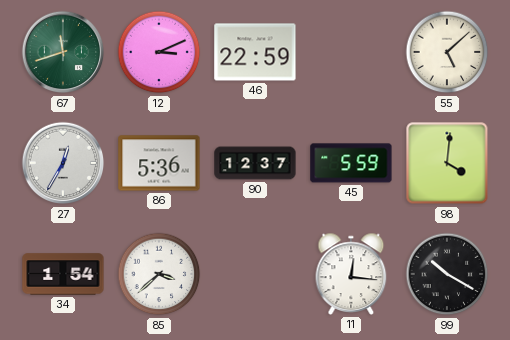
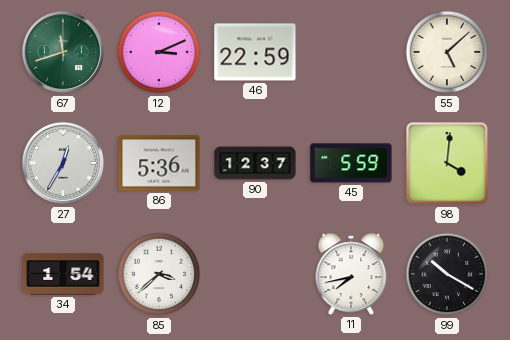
11: 12:16 -> 7:43 (351, 274)
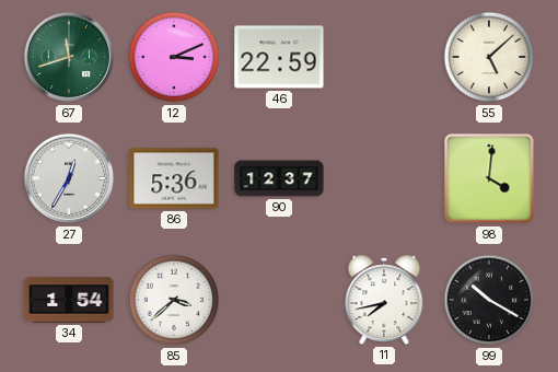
45: 5:59 -> none (351, 163)
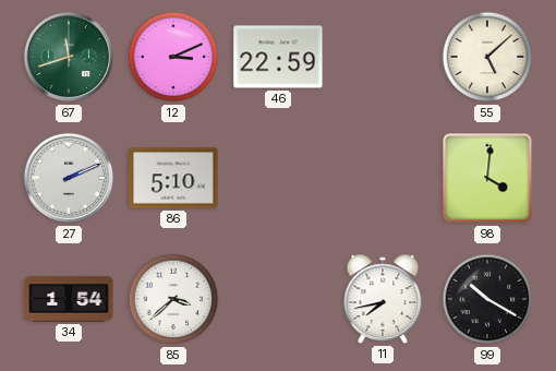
27: 12:35 -> 2:11 (69, 178)
86: 5:36 -> 5:10 (173, 178)
90: 12:37 -> none (279, 178)
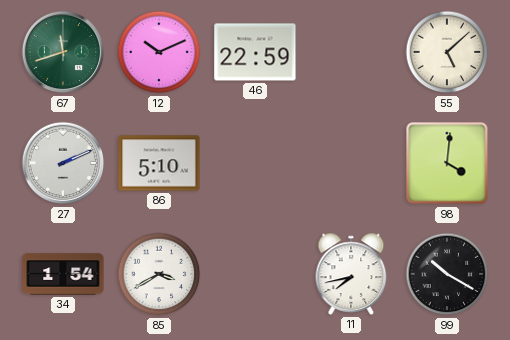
12: 3:11 -> 10:11 (159, 52)
85: 3:38 -> 3:40 (159, 274)
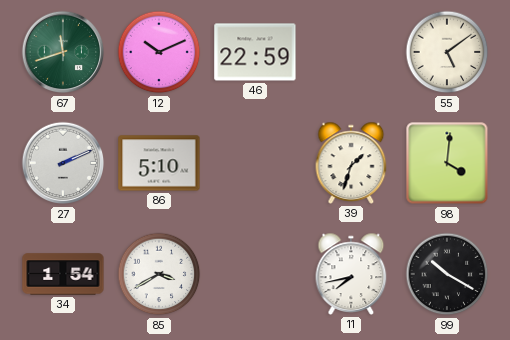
55: 5:08 -> 5:09 (447, 52)
39: none -> 1:33 (351, 163)
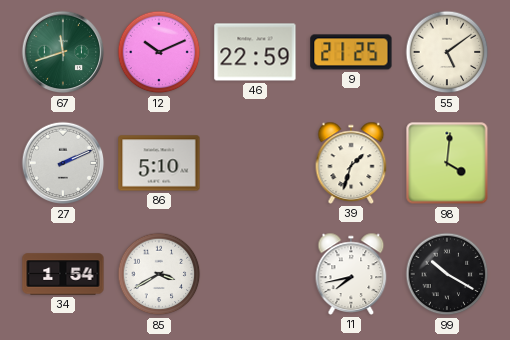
9: none -> 21:25 (351, 52)
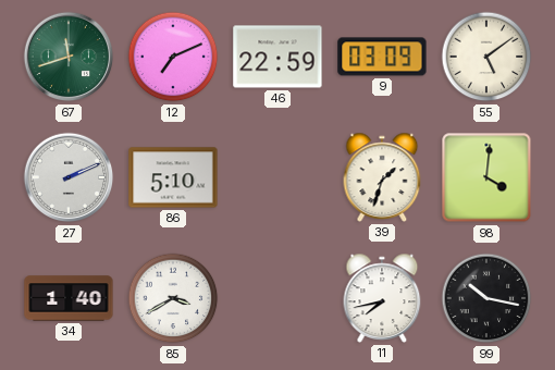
12: 10:11 -> 7:11 (173, 57)
9: 21:25 -> 03:09 (382, 57)
34: 1:54 -> 1:40 (69, 298)
99: 10:20 -> 10:17 (486, 298)
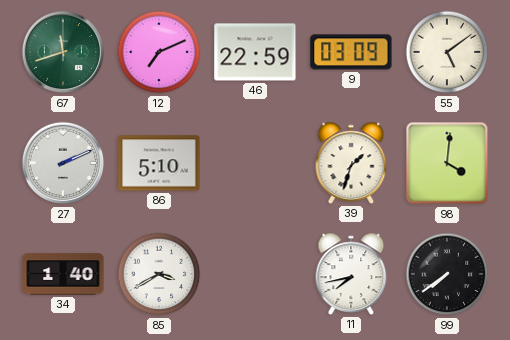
99: 10:17 -> 7:39 (447, 274)
